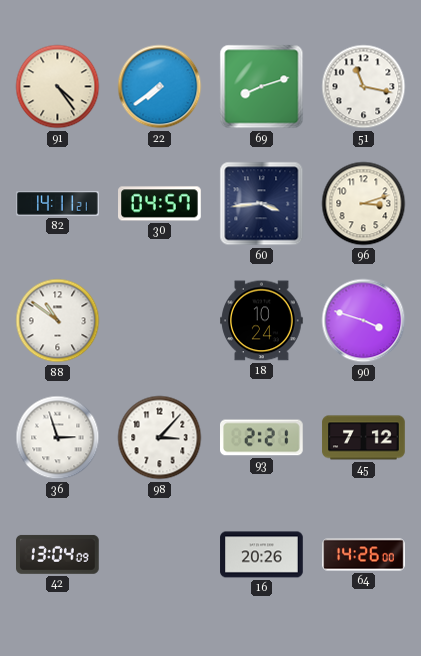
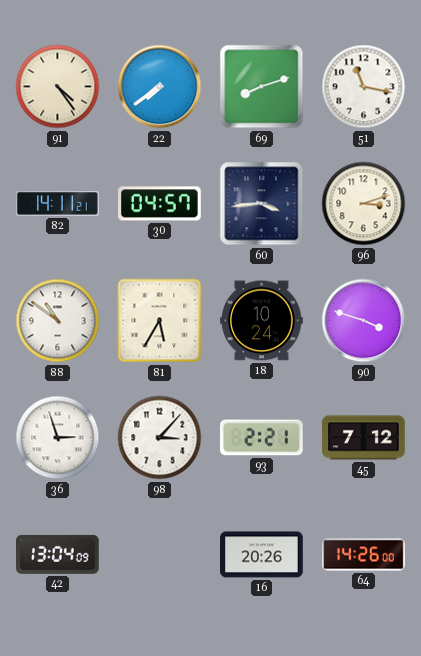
81: none -> 5:35 (160, 321)
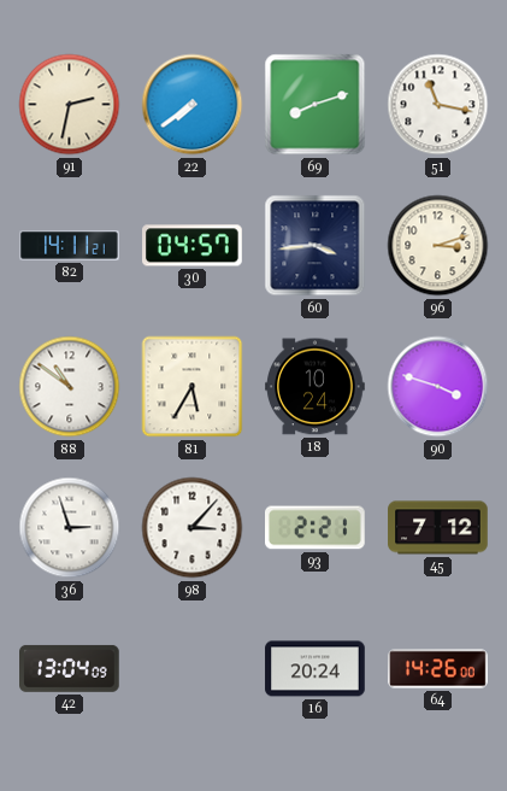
91: 4:24 -> 2:32 (70, 105)
16: 20:26 -> 20:24 (316, 669)
